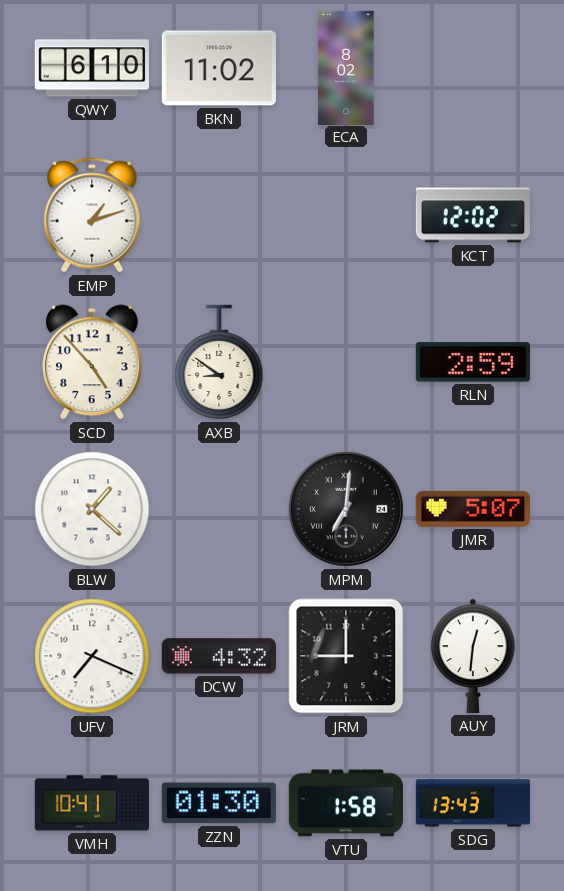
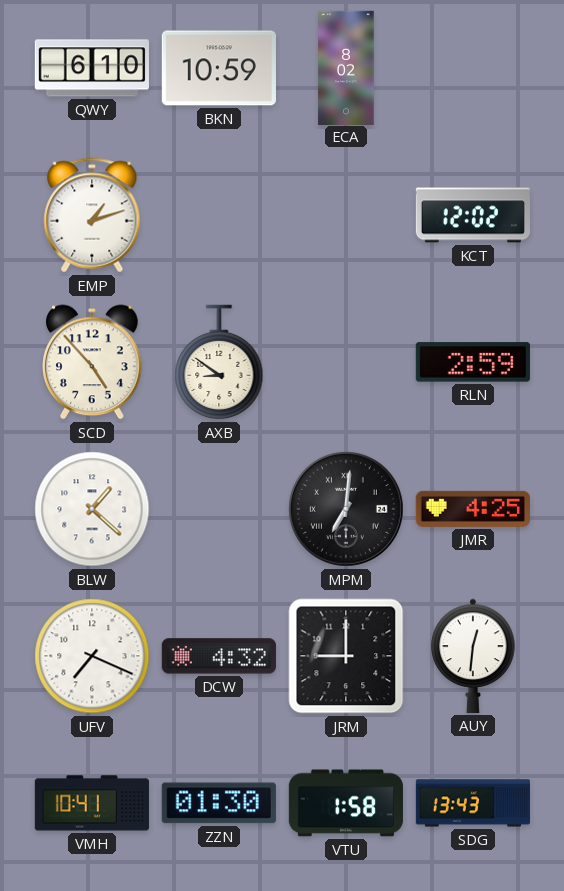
BKN: 11:02 -> 10:59 (219, 68)
JMR: 5:07 -> 4:25 (473, 509)
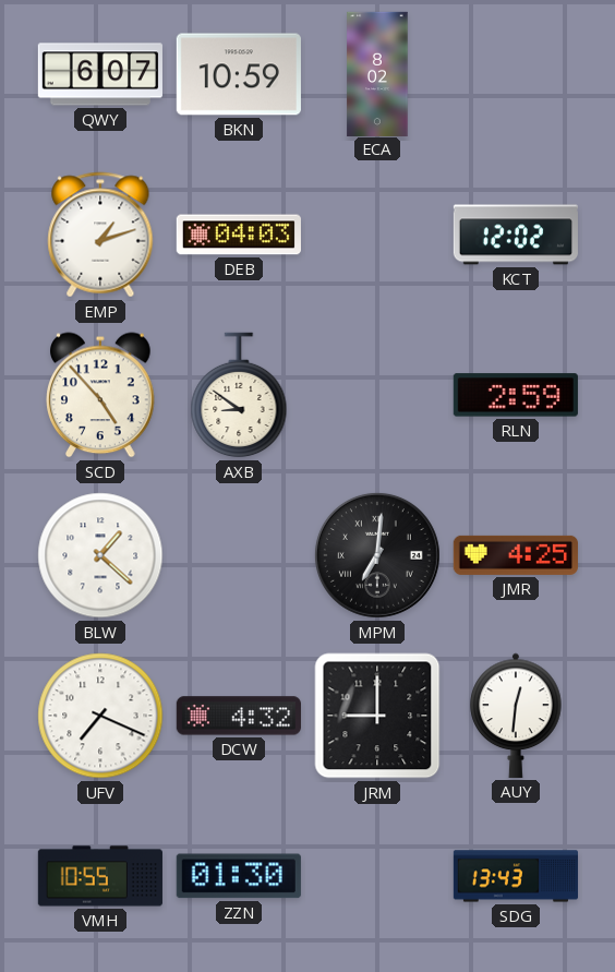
QWY: 6:10 -> 6:07 (100, 74)
DEB: none -> 04:03 (239, 235)
VMH: 10:41 -> 10:55 (100, 876)
VTU: 1:58 -> none (346, 803)
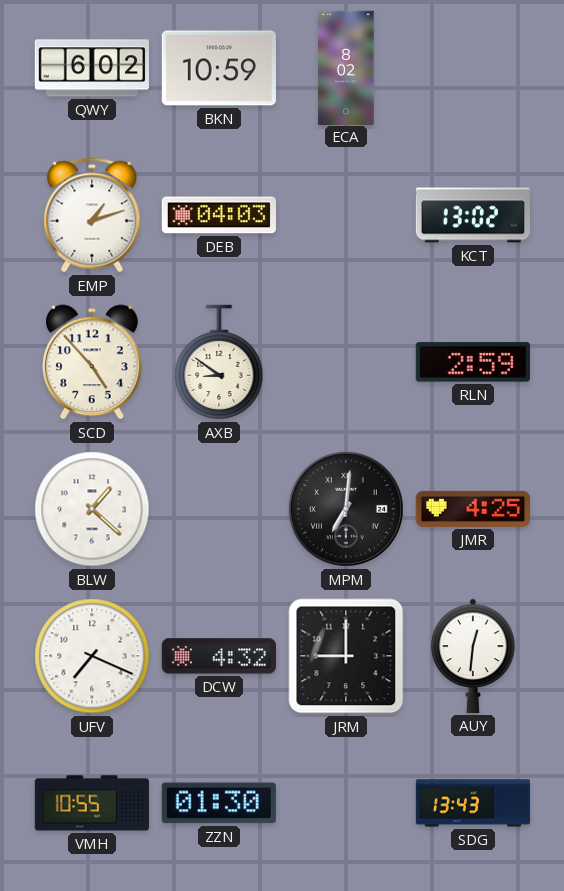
QWY: 6:07 -> 6:02 (92, 68)
KCT: 12:02 -> 13:02 (473, 215)
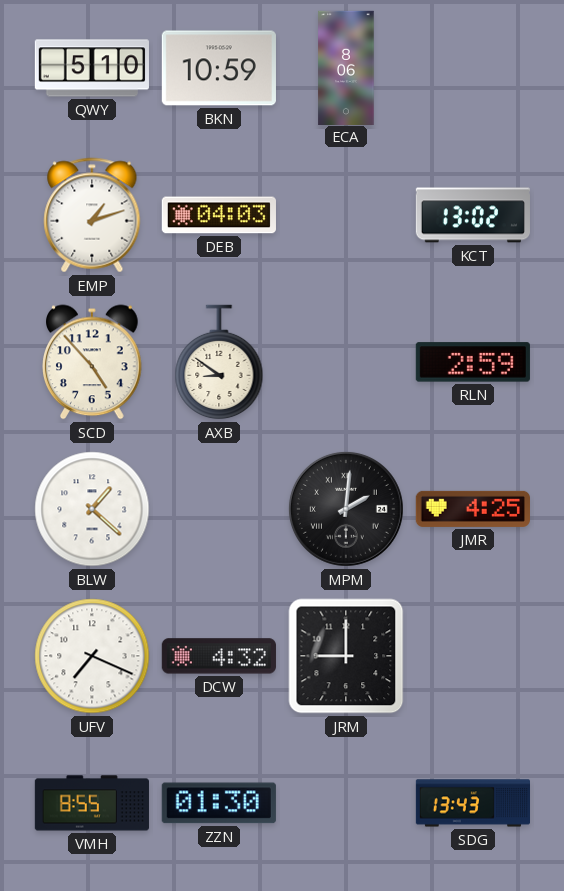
QWY: 6:02 -> 5:10 (92, 68)
ECA: 8:02 -> 8:06 (346, 67)
MPM: 7:01 -> 2:01 (346, 509)
AUY: 12:31 -> none (473, 656)
VMH: 10:55 -> 8:55 (92, 803)
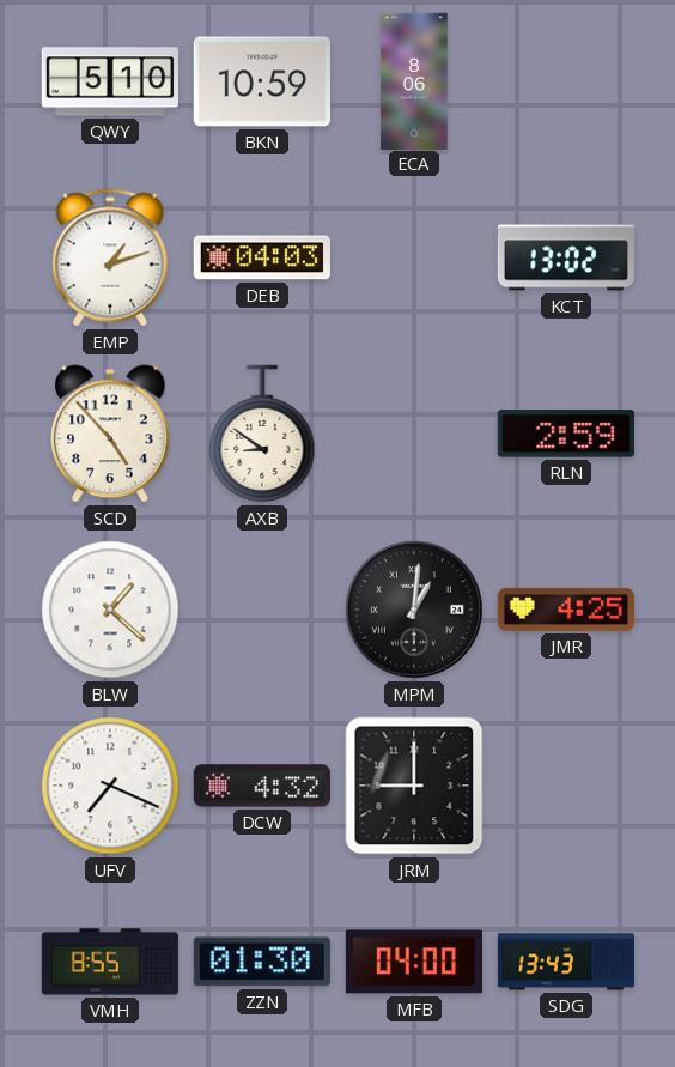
MPM: 2:01 -> 1:01 (414, 610)
MFB: none -> 04:00 (414, 962)
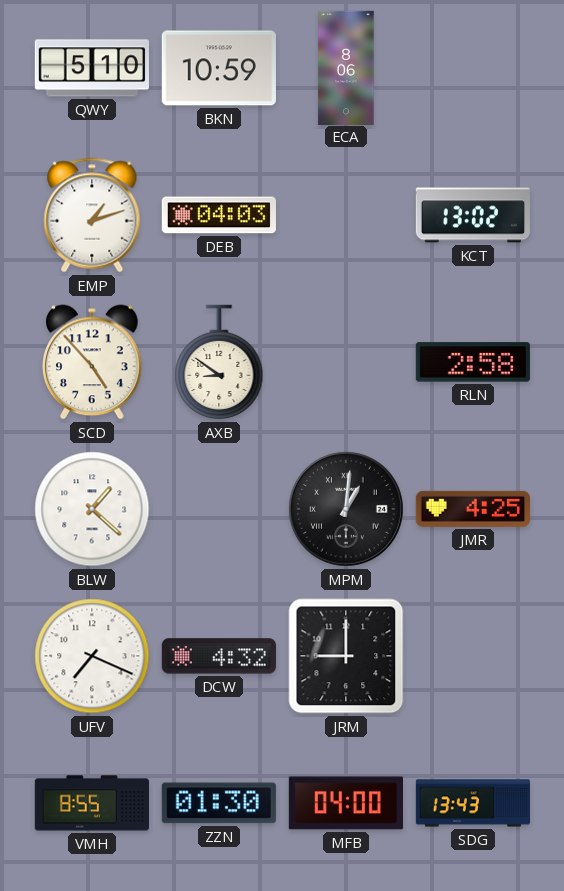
RLN: 2:59 -> 2:58 (473, 362)
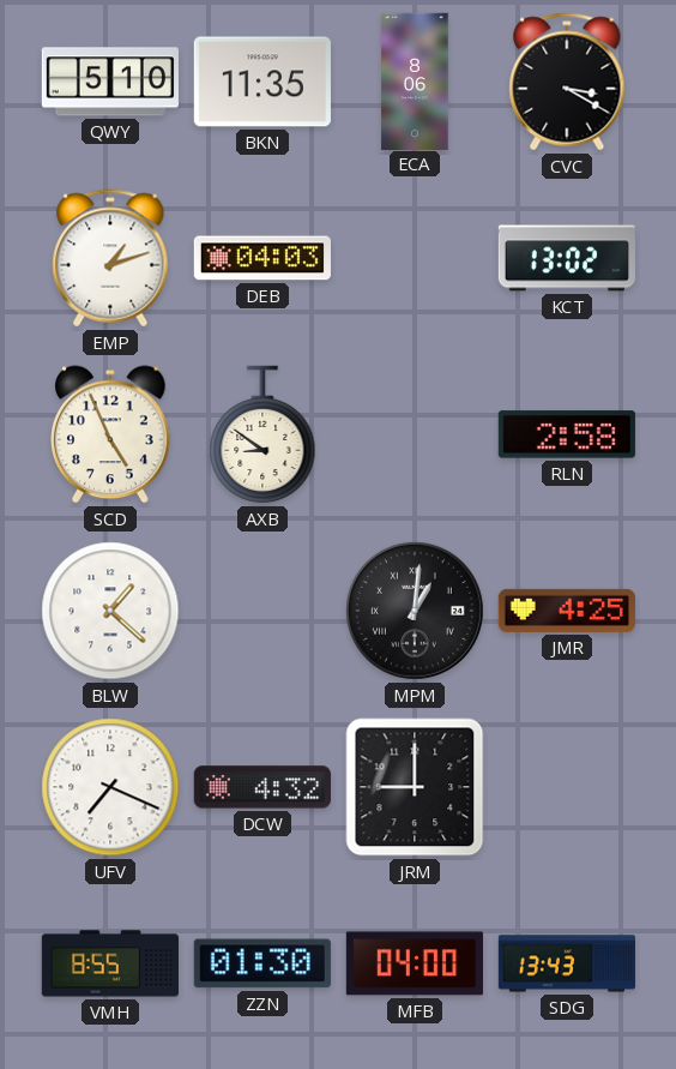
BKN: 10:59 -> 11:35 (262, 82)
CVC: none -> 3:20 (567, 82)
SCD: 4:53 -> 4:56 (110, 434)
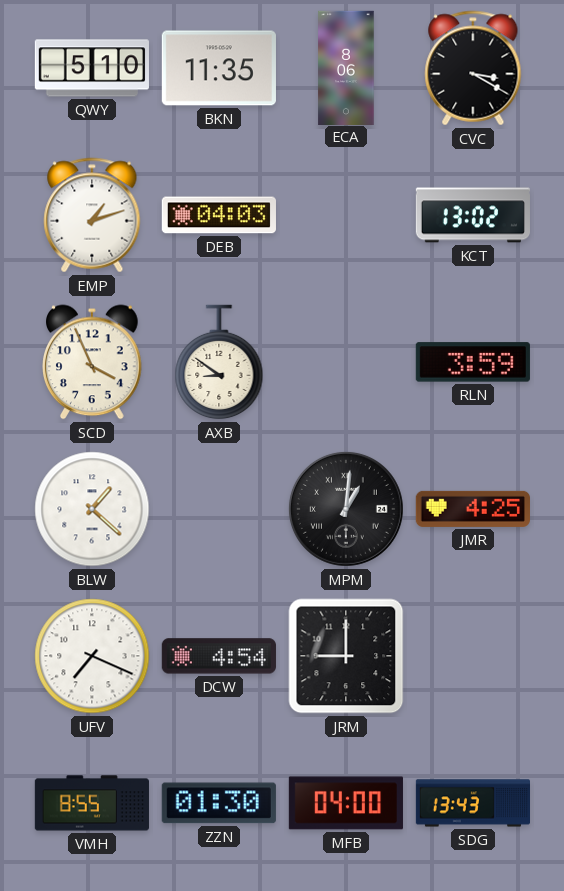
SCD: 4:56 -> 3:56 (92, 362)
RLN: 2:58 -> 3:59 (473, 362)
DCW: 4:32 -> 4:54 (219, 656)
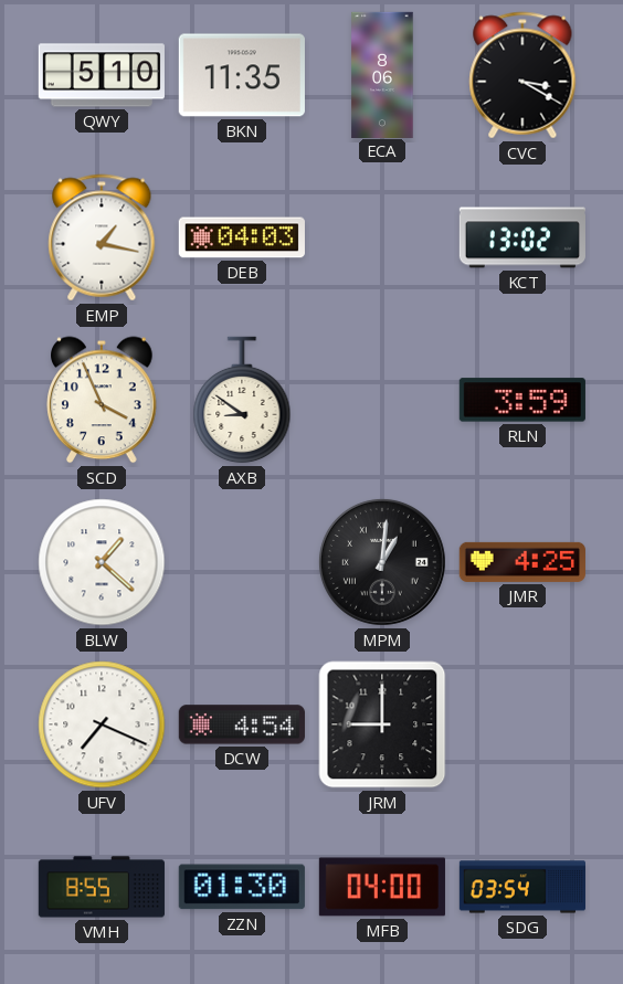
EMP: 1:12 -> 1:17 (102, 237)
SDG: 13:43 -> 03:54 (521, 887)
